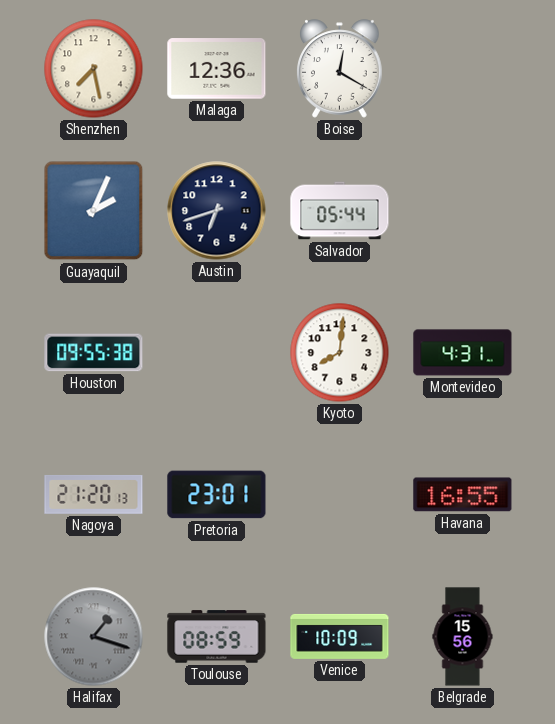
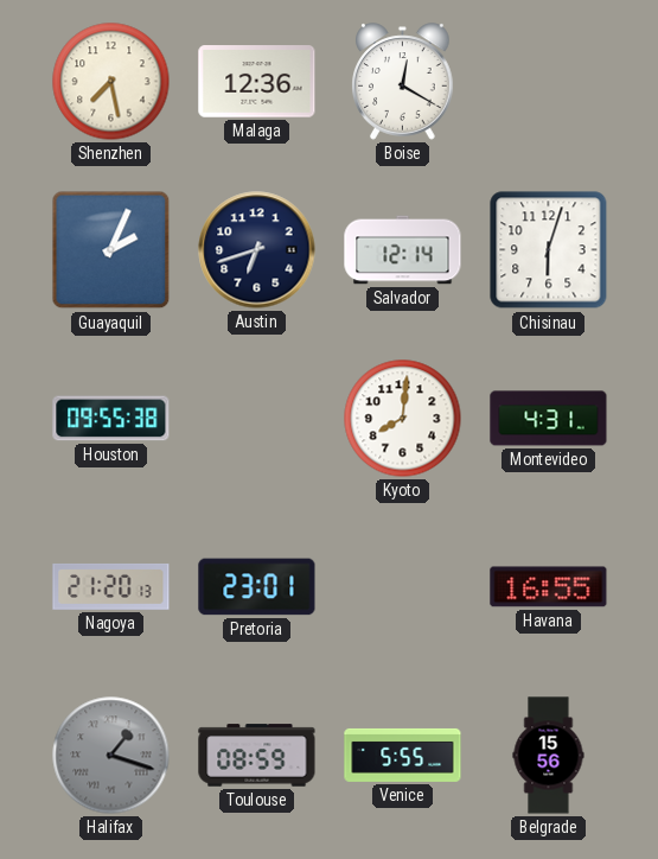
Salvador: 05:44 -> 12:14 (403, 250)
Chisinau: none -> 6:03 (549, 250)
Venice: 10:09 -> 5:55 (403, 755)
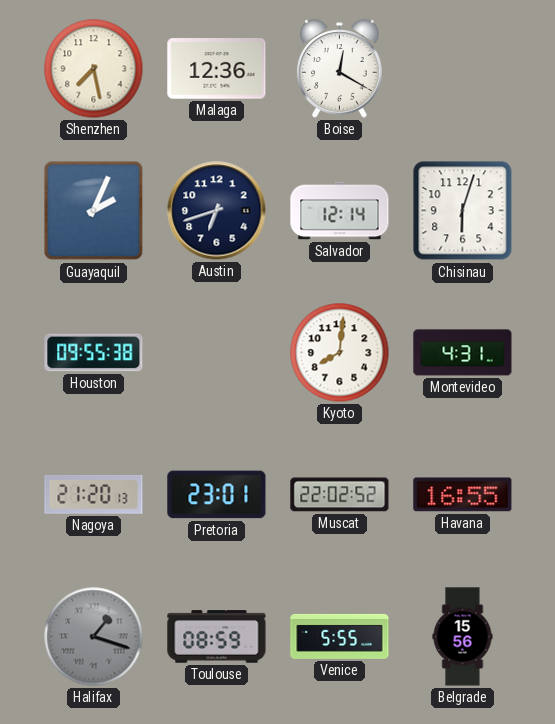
Muscat: none -> 22:02 (340, 495)
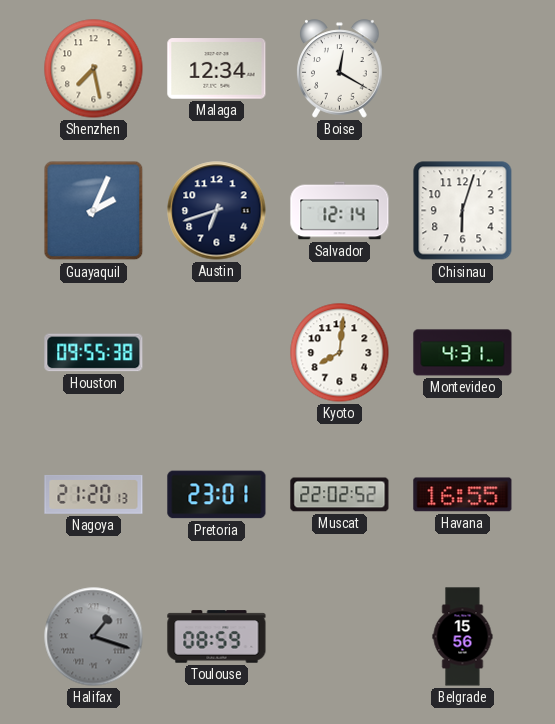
Malaga: 12:36 -> 12:34 (217, 69)
Venice: 5:55 -> none (340, 636)
